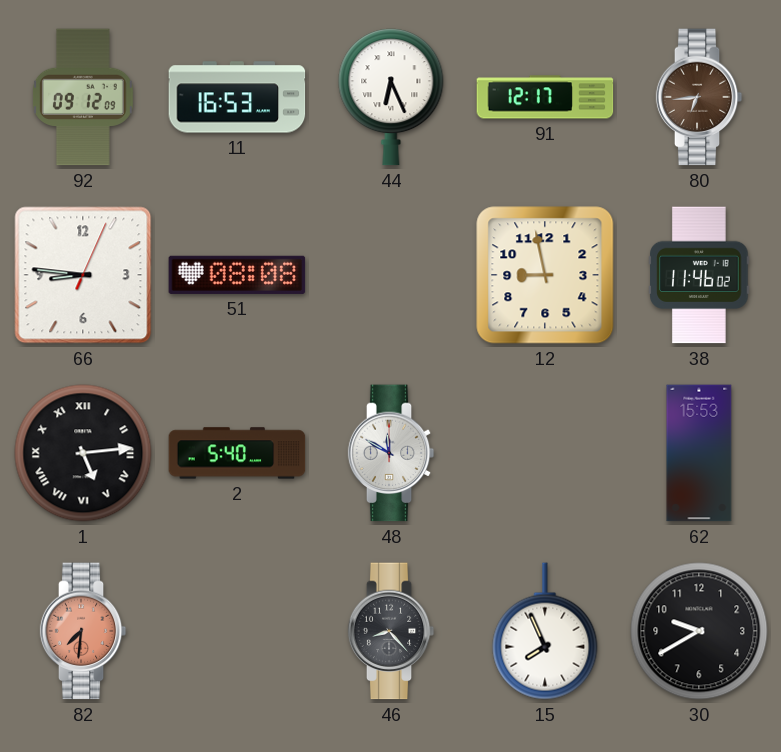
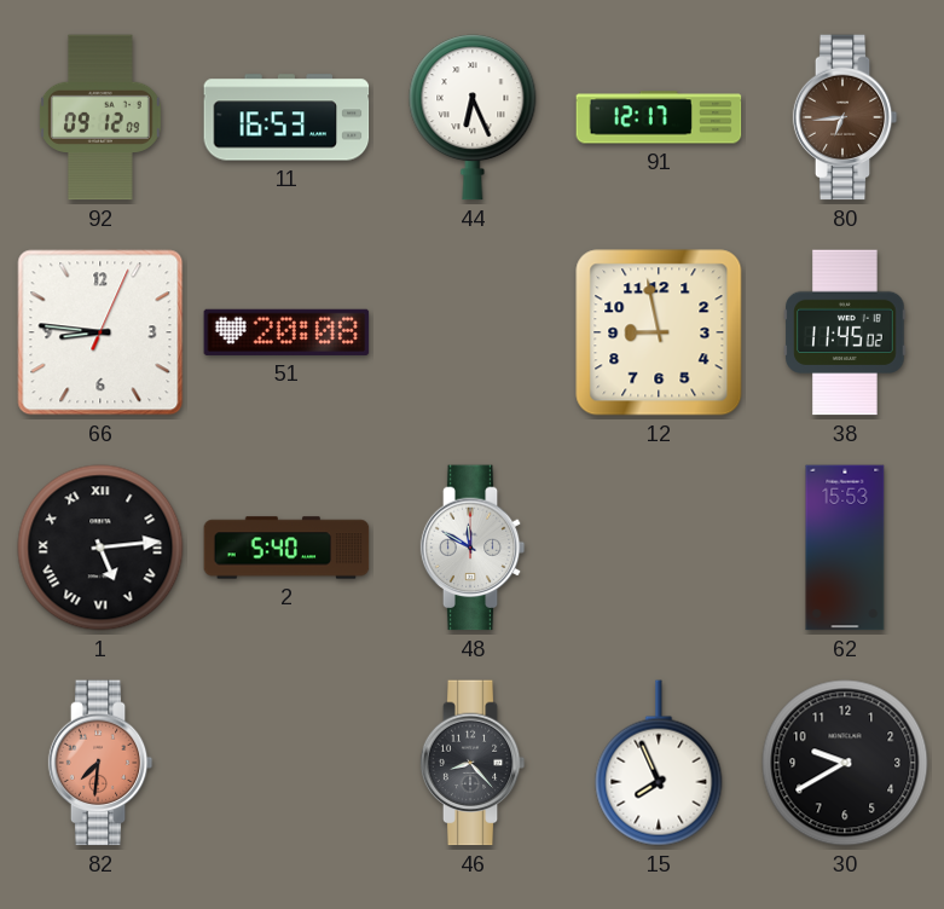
51: 08:08 -> 20:08 (286, 332)
38: 11:46 -> 11:45 (845, 332)
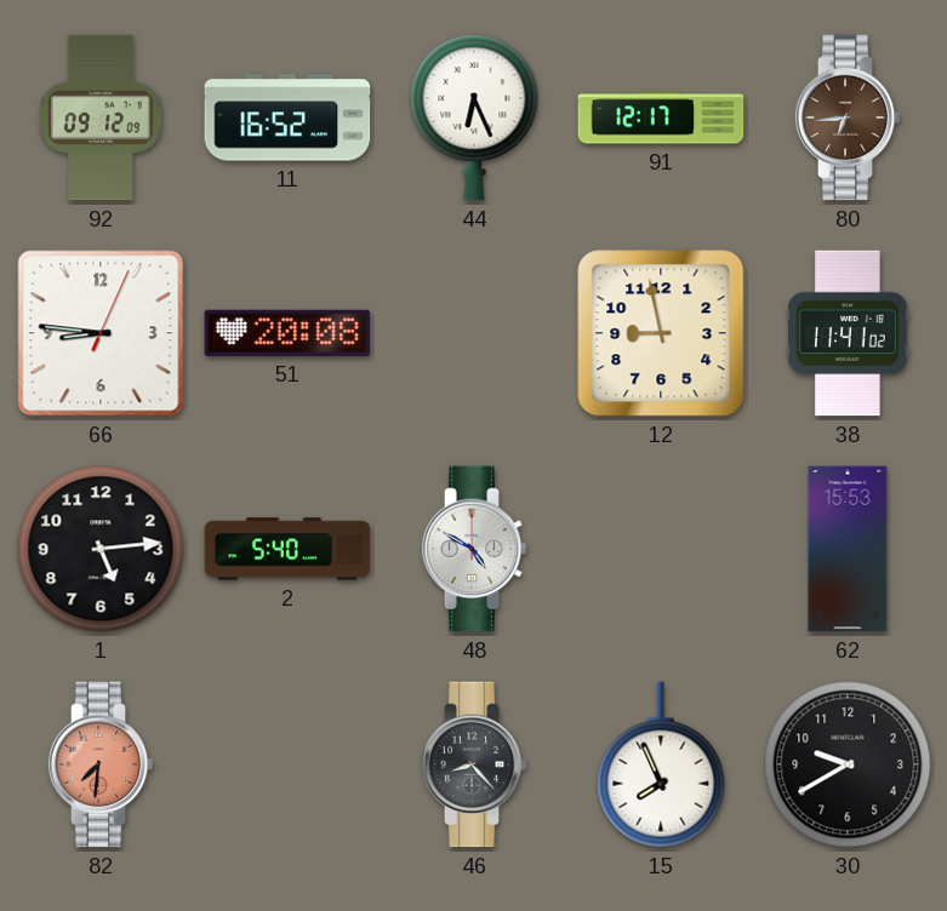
11: 16:53 -> 16:52 (287, 118)
38: 11:45 -> 11:41 (848, 333)
1 numerals: Roman -> Arabic (101, 549)
48: 11:50 -> 4:50 (474, 549)
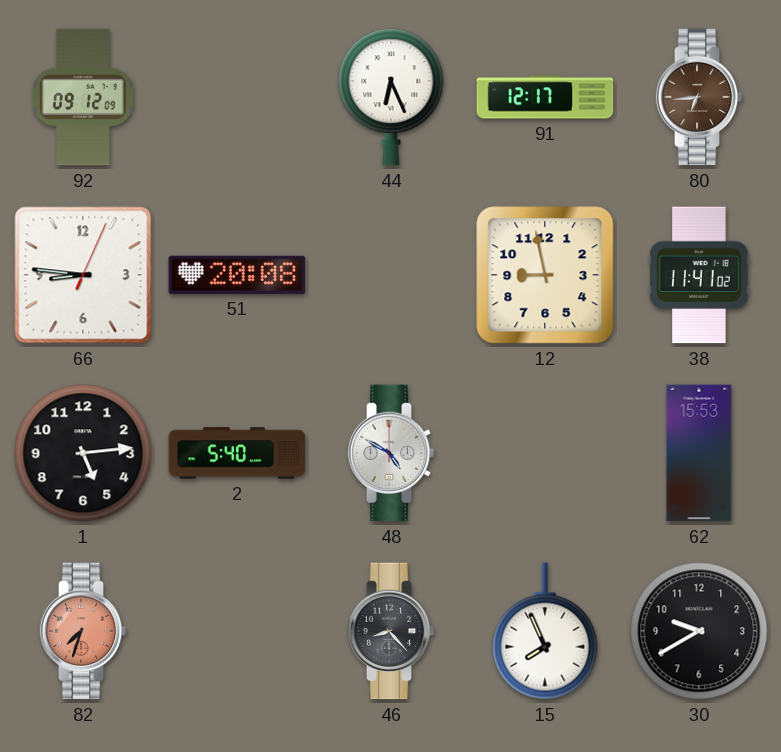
11: 16:52 -> none (287, 118)
82: 7:31 -> 7:33 (83, 631)
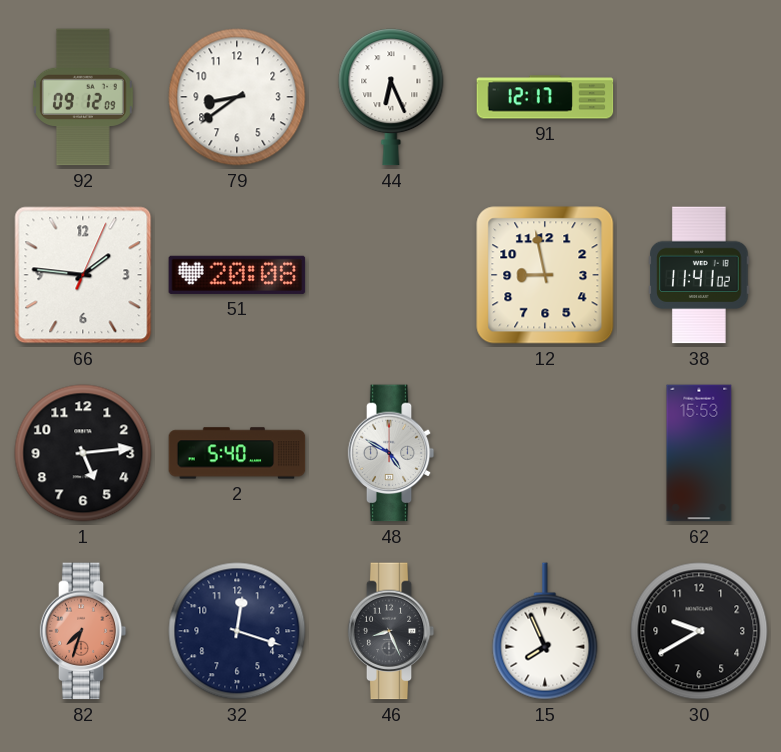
79: none -> 8:39 (237, 97)
80: 6:44 -> none (699, 97)
66: 8:46 -> 1:46 (83, 275)
32: none -> 12:18 (237, 631)
46: 8:23 -> 8:26 (391, 631)
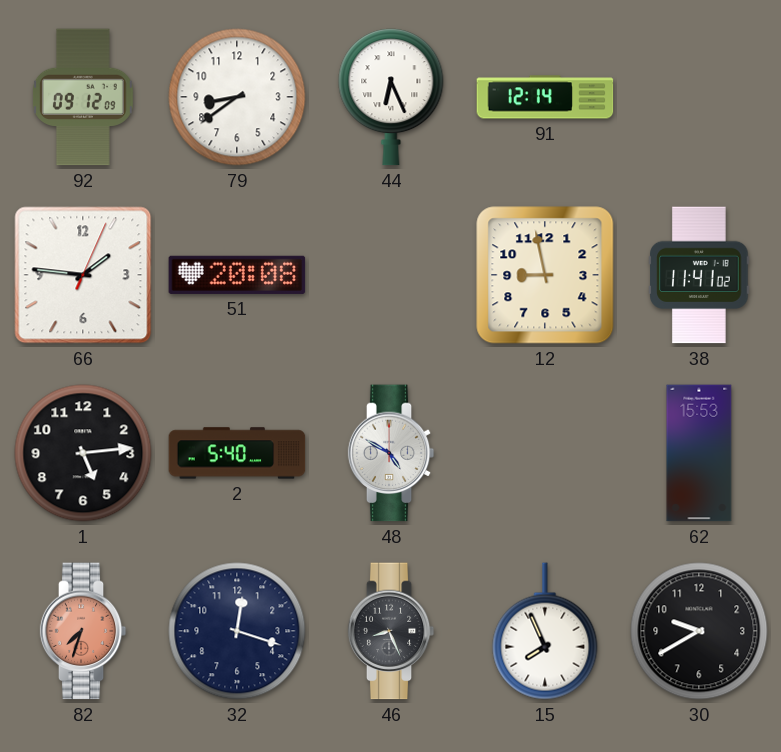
91: 12:17 -> 12:14 (545, 97)
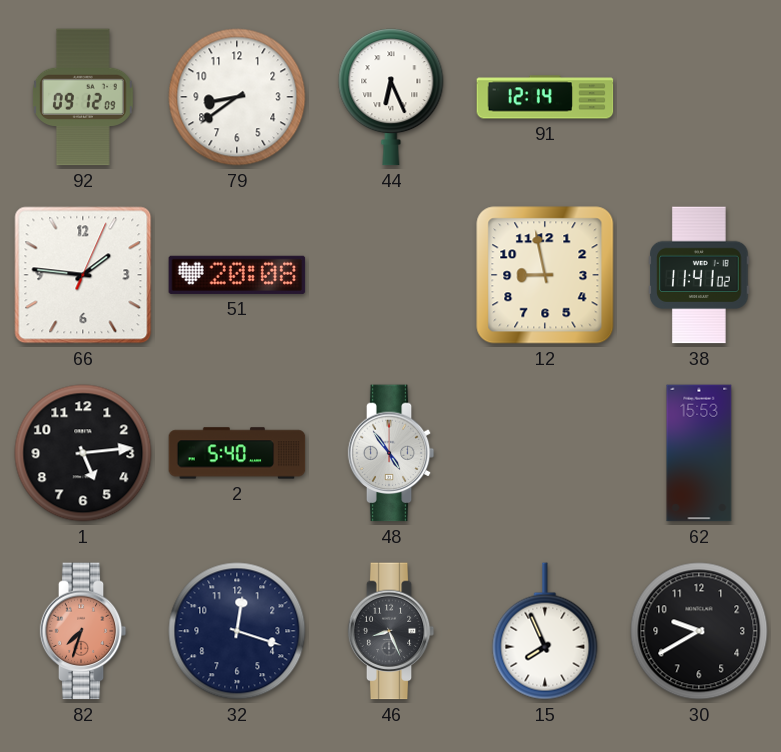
48: 4:50 -> 4:54 (391, 453)
